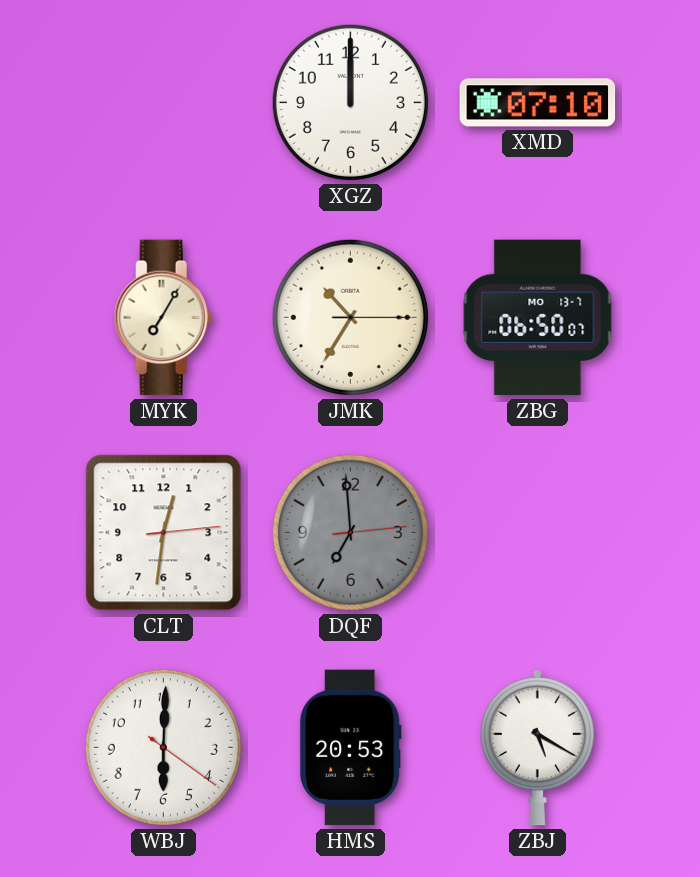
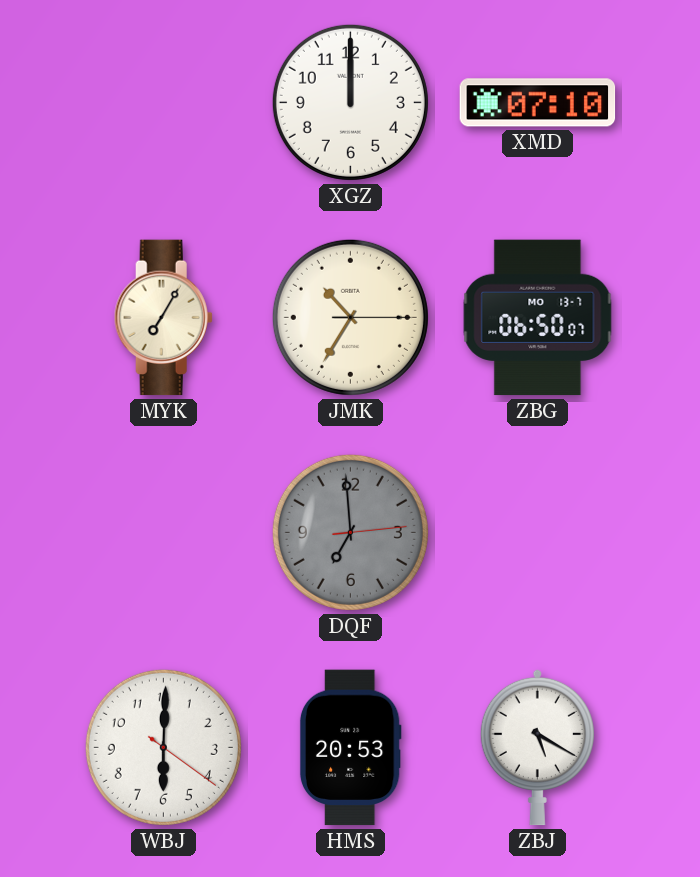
CLT: 12:31 -> none (164, 533)
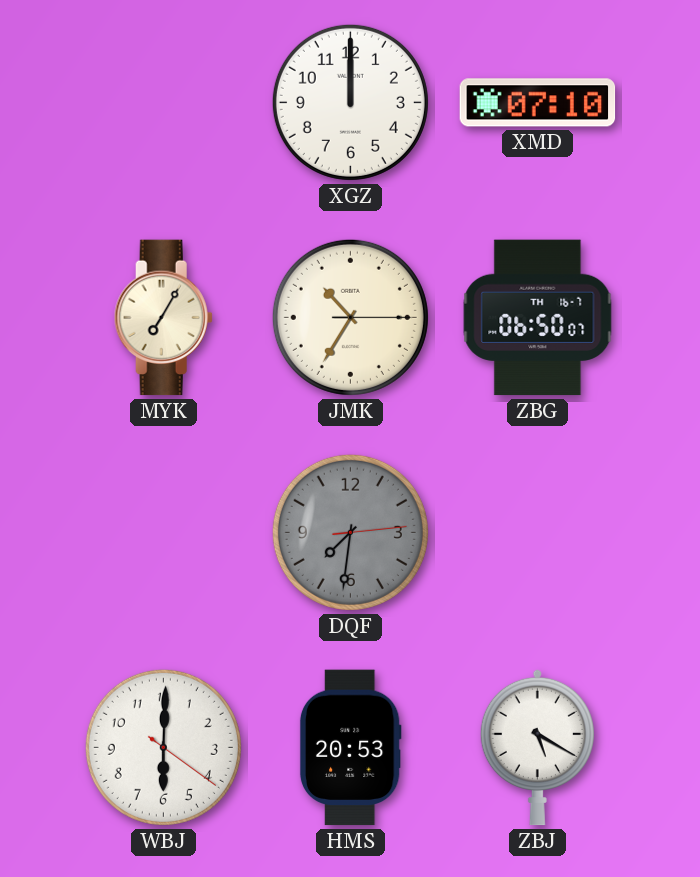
ZBG date: MO 13-7 -> TH 16-7 (538, 318)
DQF: 6:59 -> 7:31 (350, 532)
